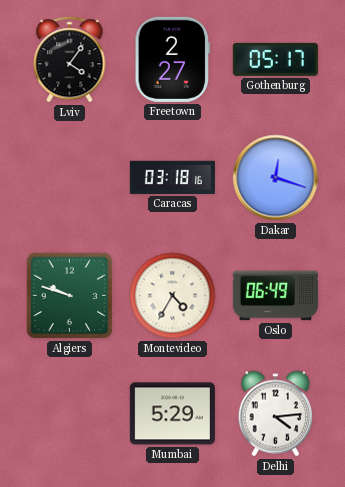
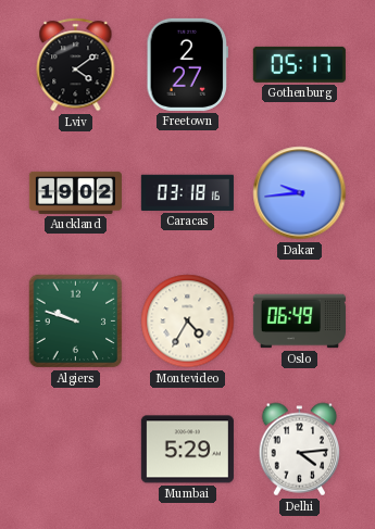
Lviv: 4:06 -> 4:09 (76, 65)
Auckland: none -> 19:02 (75, 192)
Dakar: 12:18 -> 9:44 (300, 193)
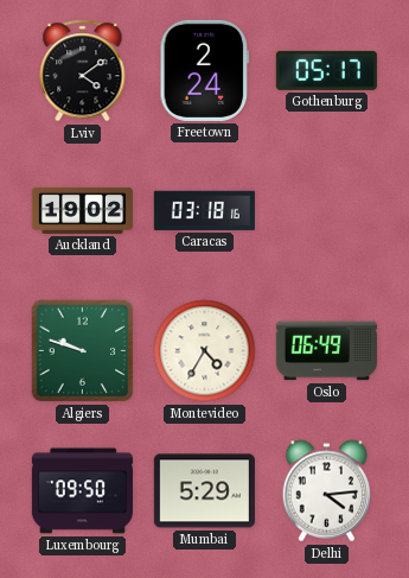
Freetown: 2:27 -> 2:24 (205, 70)
Dakar: 9:44 -> none (300, 193)
Luxembourg: none -> 09:50 (82, 491)
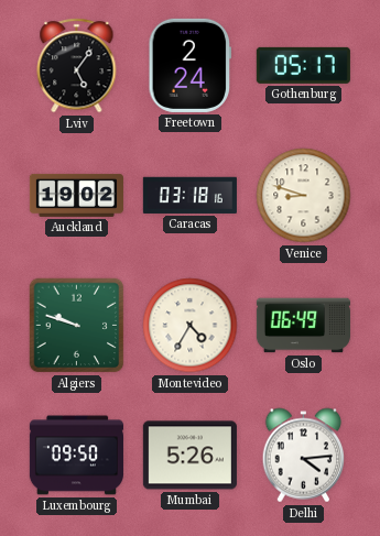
Lviv: 4:09 -> 5:06 (77, 66)
Venice: none -> 8:48 (304, 196)
Mumbai: 5:29 -> 5:26 (189, 456)
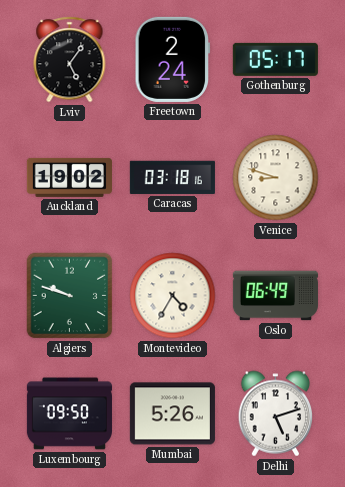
Delhi: 4:14 -> 5:12 (276, 414)
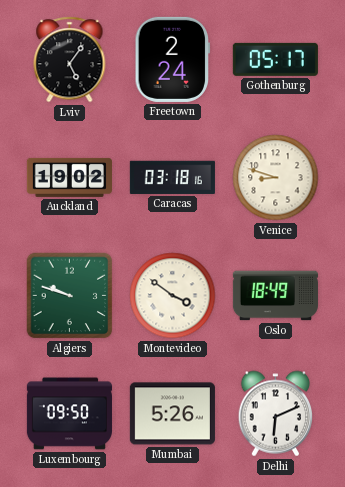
Montevideo: 4:35 -> 3:51 (173, 296)
Oslo: 06:49 -> 18:49 (275, 296)
Delhi: 5:12 -> 6:11 (276, 414)
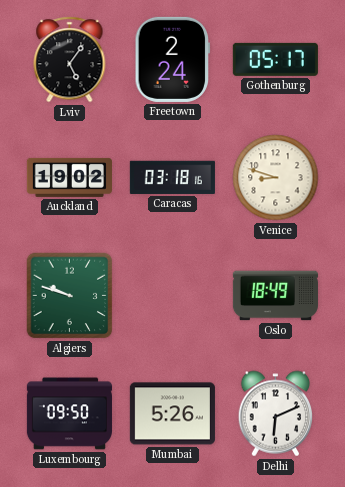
Montevideo: 3:51 -> none (173, 296)
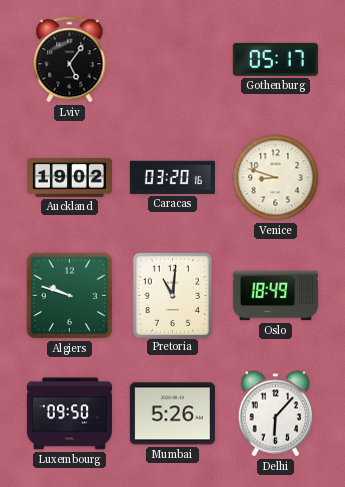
Freetown: 2:24 -> none (173, 59)
Caracas: 03:18 -> 03:20 (172, 177)
Pretoria: none -> 11:01 (172, 295)
Delhi: 6:11 -> 6:07 (276, 414)
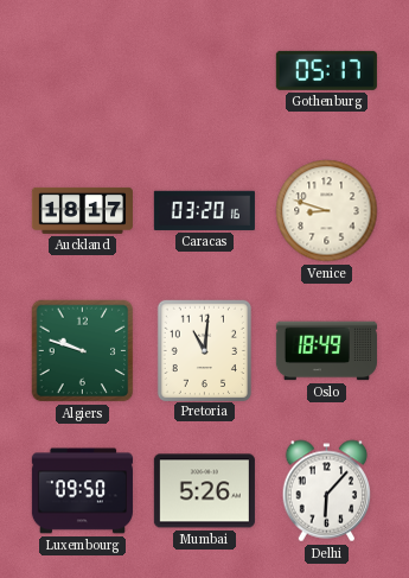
Lviv: 5:06 -> none (70, 60)
Auckland: 19:02 -> 18:17 (82, 210)
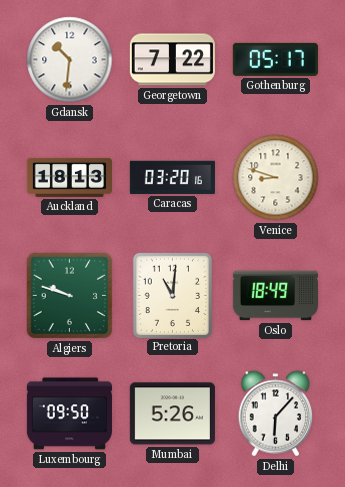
Gdansk: none -> 10:31 (70, 60)
Georgetown: none -> 7:22 (172, 60)
Auckland: 18:17 -> 18:13 (69, 177)
